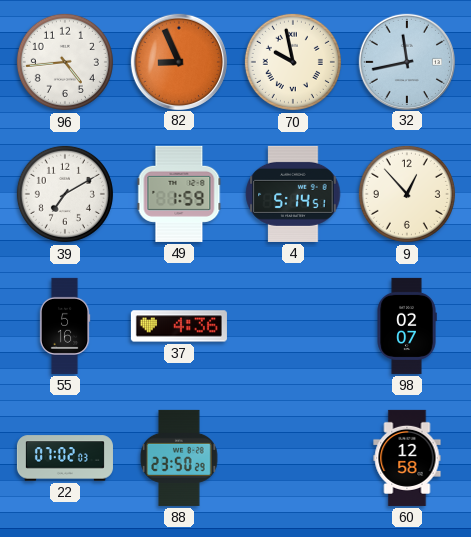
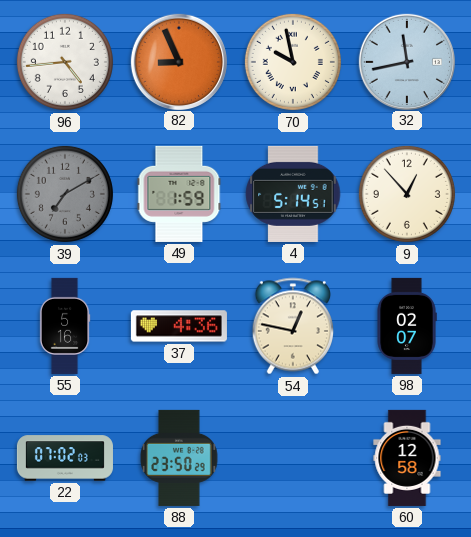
39 dial: white -> grey (65, 194)
54: none -> 12:47 (292, 326)
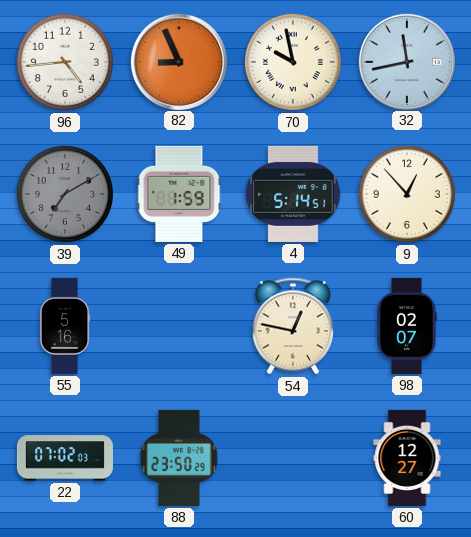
37: 4:36 -> none (179, 326)
60: 12:58 -> 12:27 (407, 458)
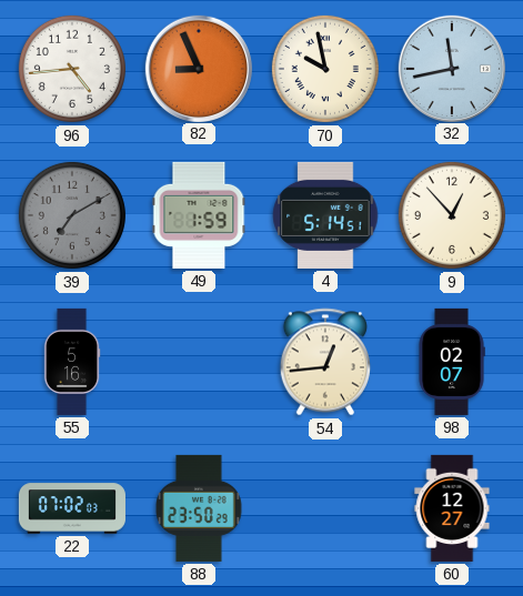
54: 12:47 -> 12:44 (324, 362)
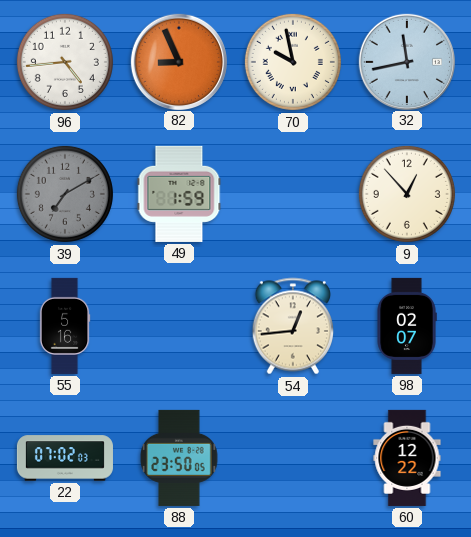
4: 5:14 -> none (325, 215)
88: 23:50:29 -> 23:50:05 (179, 458)
60: 12:27 -> 12:22 (407, 458)
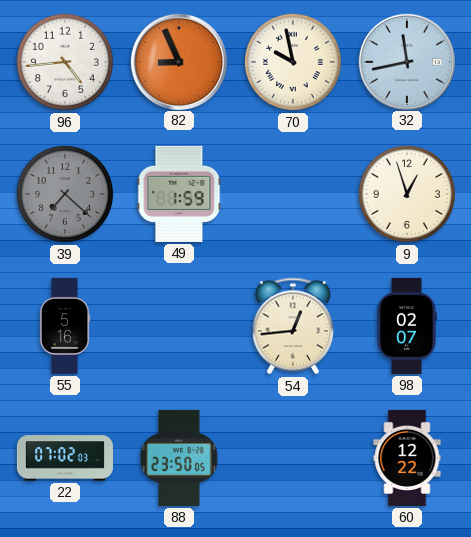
39: 7:10 -> 7:22 (65, 194)
9: 12:53 -> 12:57 (407, 194)
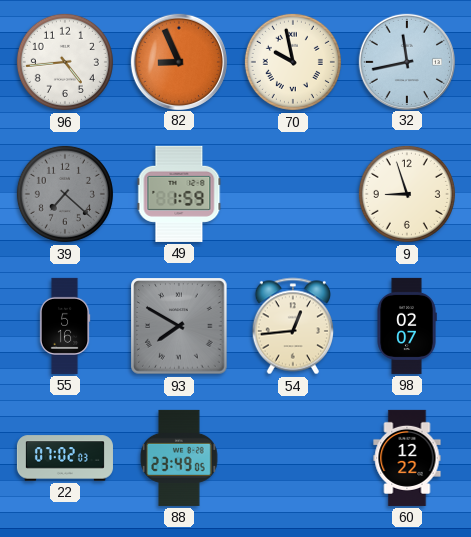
9: 12:57 -> 8:57 (407, 194)
93: none -> 7:50 (179, 326)
88: 23:50 -> 23:49 (179, 458)
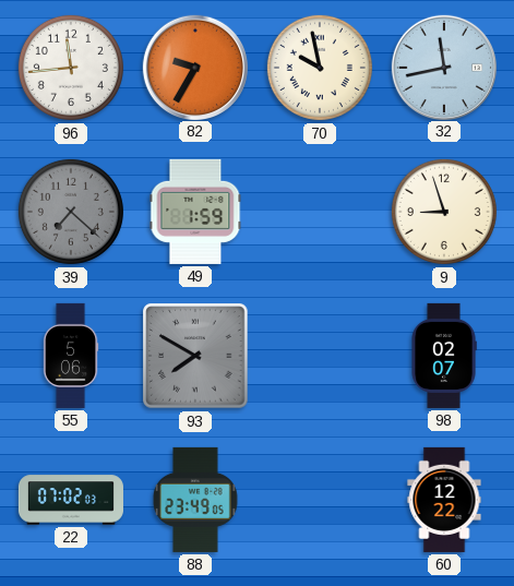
96: 4:44 -> 11:44 (71, 68)
82: 8:56 -> 9:35 (194, 67)
55: 5:16 -> 5:06 (71, 356)
54: 12:44 -> none (292, 326)
